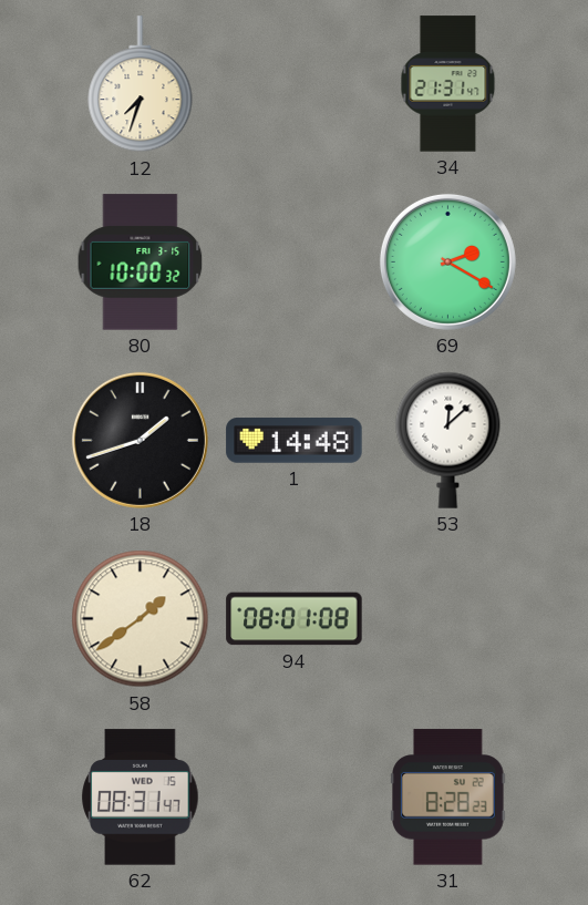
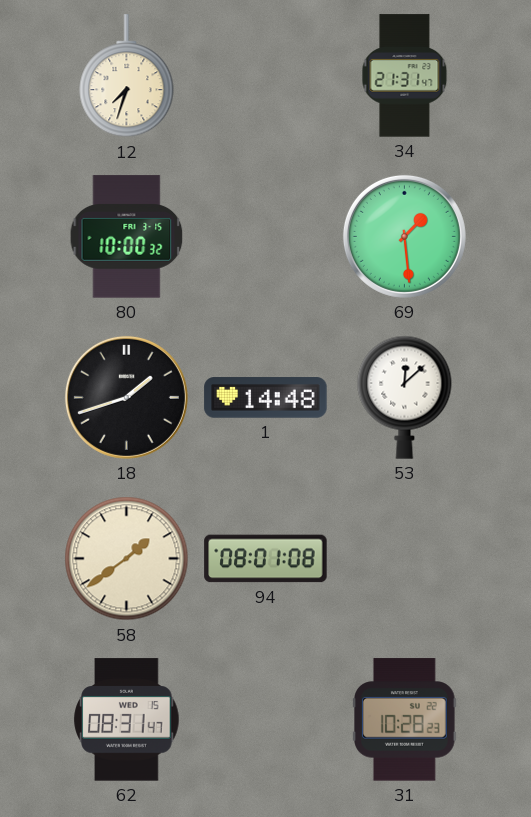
69: 2:20 -> 1:29 (404, 236)
31: 8:28 -> 10:28 (405, 720)
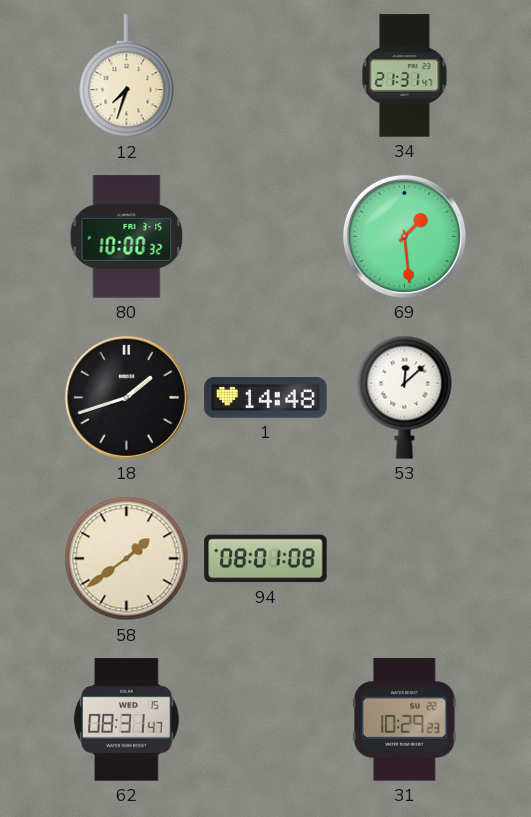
31: 10:28 -> 10:29 (405, 720)
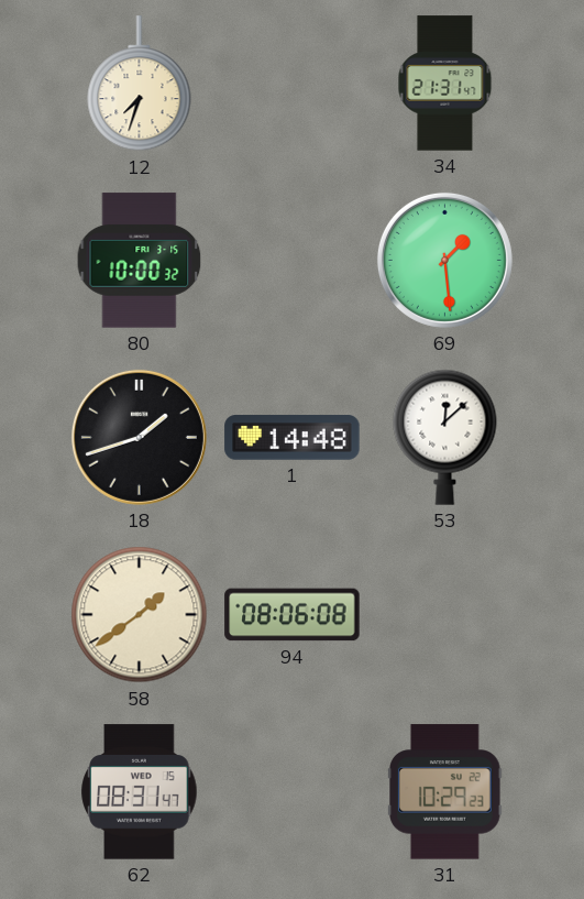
94: 08:01 -> 08:06 (293, 615)
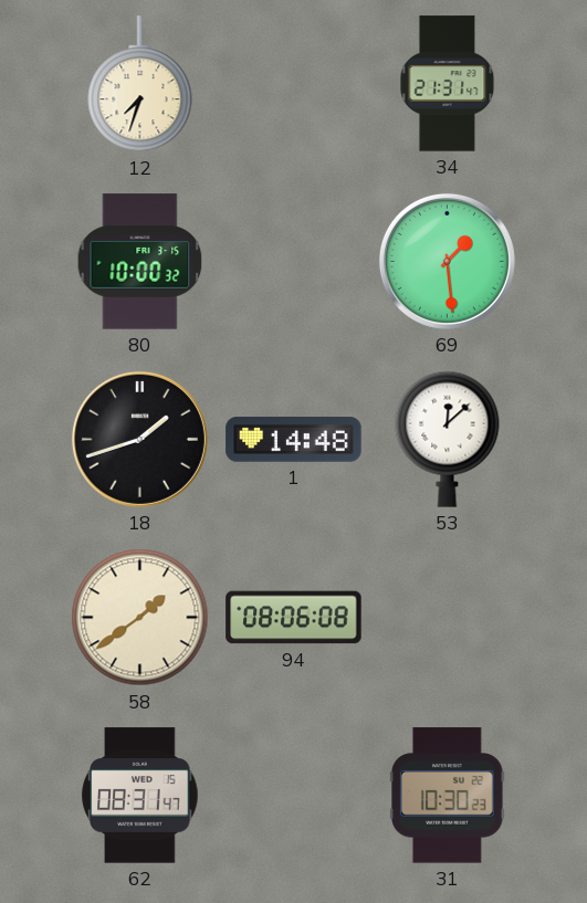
31: 10:29 -> 10:30 (448, 796)
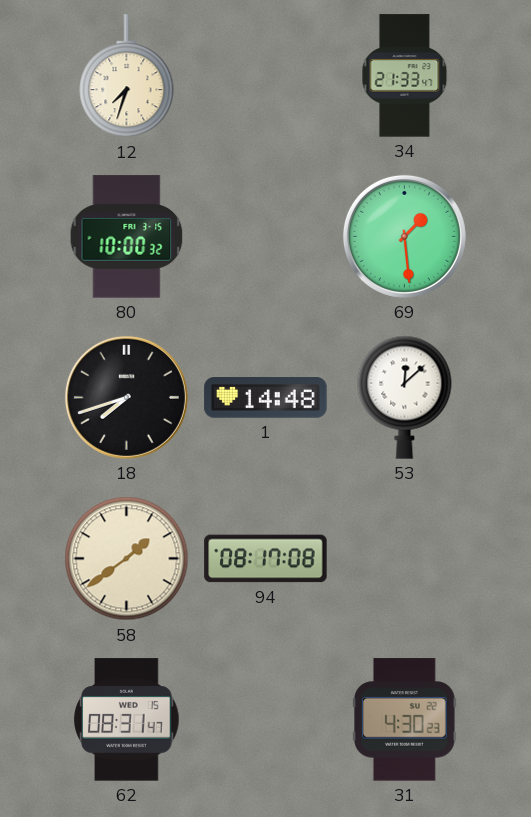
34: 21:31 -> 21:33 (405, 76)
18: 1:42 -> 7:42 (126, 397)
94: 08:06 -> 08:17 (266, 559)
31: 10:30 -> 4:30 (405, 720)
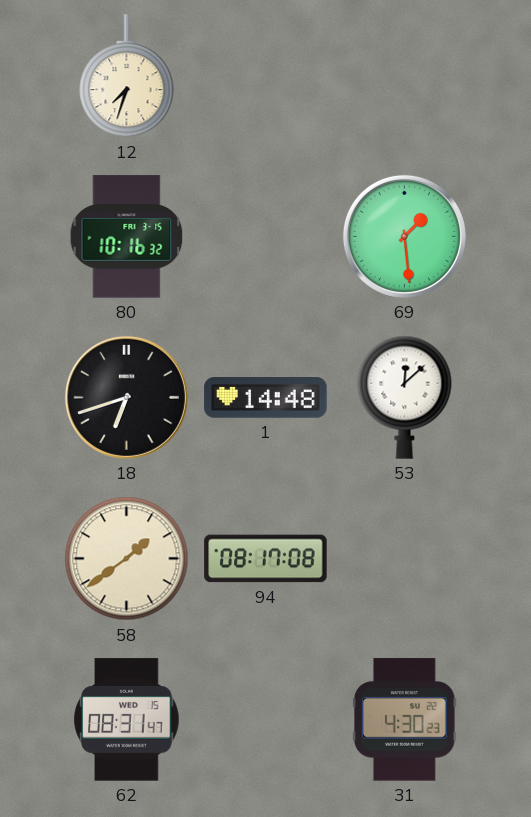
34: 21:33 -> none (405, 76)
80: 10:00 -> 10:16 (127, 237)
18: 7:42 -> 6:42 (126, 397)
